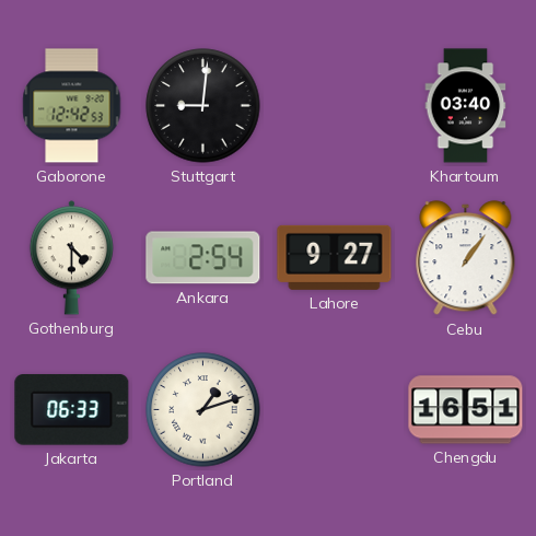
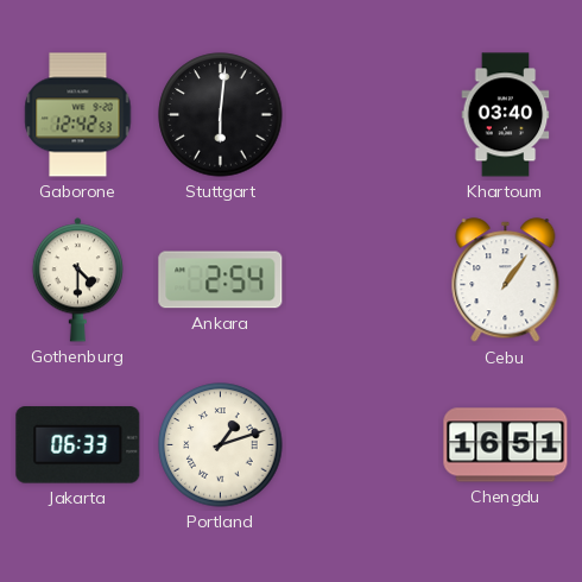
Stuttgart: 9:01 -> 6:01 (221, 115)
Lahore: 9:27 -> none (335, 257)
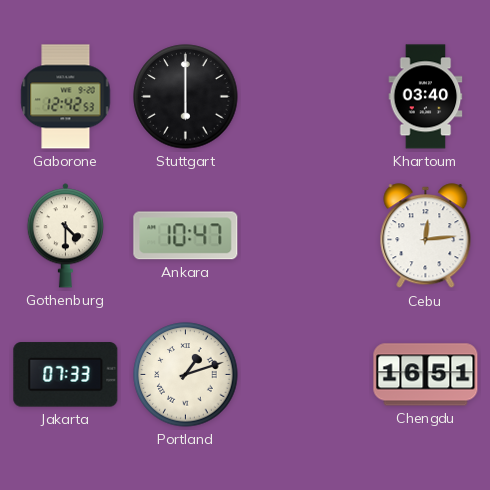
Stuttgart: 6:01 -> 6:00 (186, 97)
Ankara: 2:54 -> 10:47 (186, 236)
Cebu: 1:06 -> 12:14 (426, 236)
Jakarta: 06:33 -> 07:33 (66, 375)
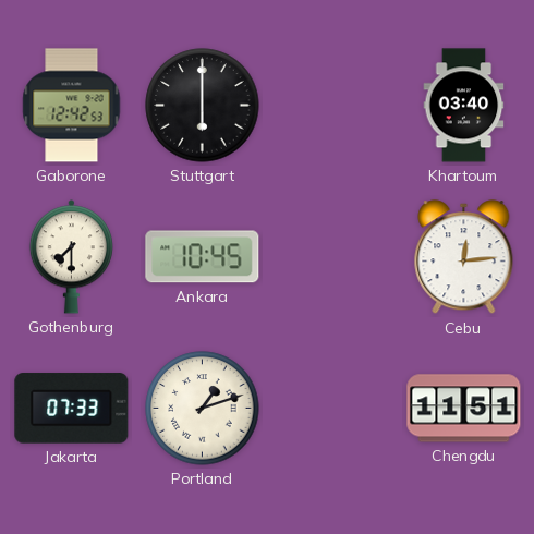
Gothenburg: 4:30 -> 7:30 (71, 257)
Ankara: 10:47 -> 10:45 (203, 257)
Chengdu: 16:51 -> 11:51 (464, 409)
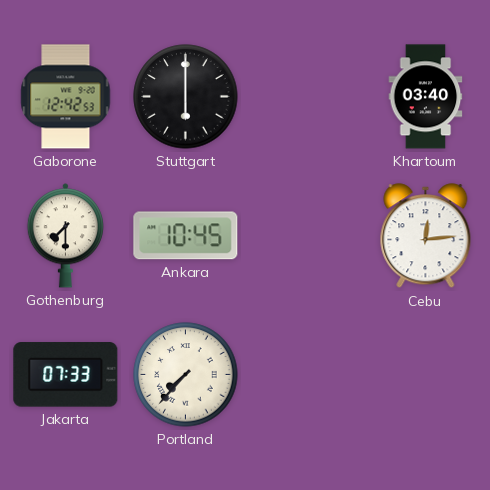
Portland: 1:12 -> 7:37 (186, 375)
Chengdu: 11:51 -> none (464, 409)
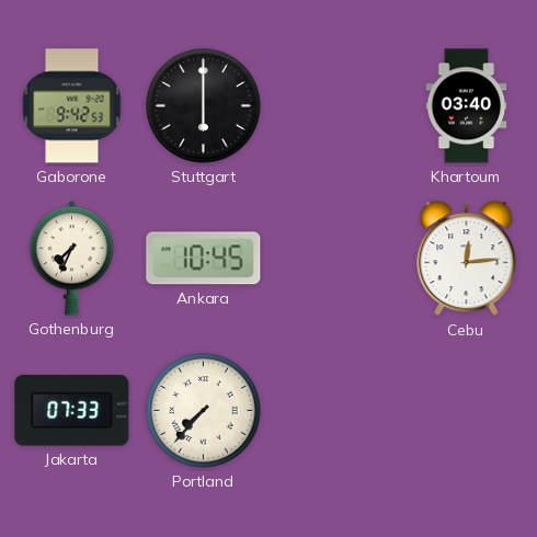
Gaborone: 12:42 -> 9:42 (72, 106)
Gothenburg: 7:30 -> 7:34 (71, 259)
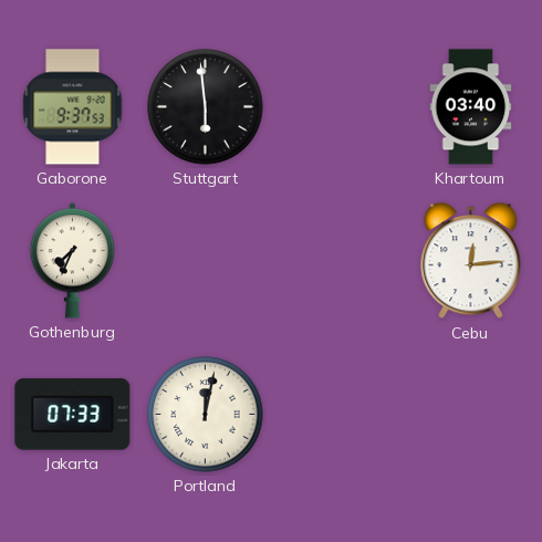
Gaborone: 9:42 -> 9:37 (73, 107)
Stuttgart: 6:00 -> 5:59 (206, 107)
Ankara: 10:45 -> none (204, 259)
Portland: 7:37 -> 12:02 (206, 415)
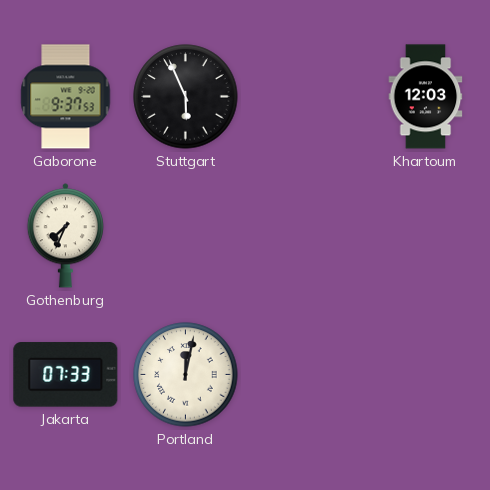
Stuttgart: 5:59 -> 5:56 (186, 97)
Khartoum: 03:40 -> 12:03 (426, 97)
Cebu: 12:14 -> none (471, 261)
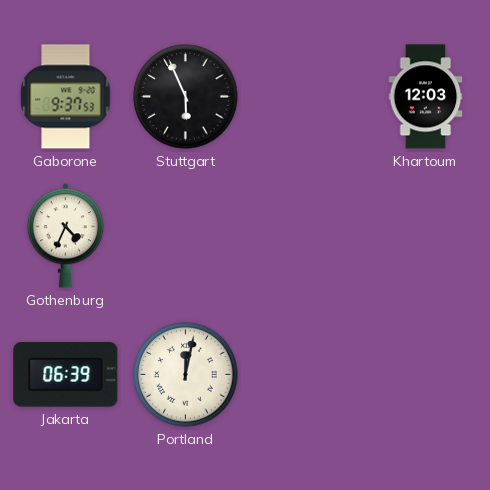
Gothenburg: 7:34 -> 4:34 (65, 236)
Jakarta: 07:33 -> 06:39 (66, 375)
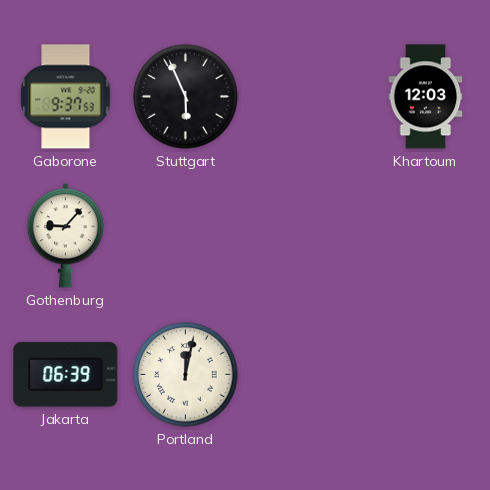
Gothenburg: 4:34 -> 9:07 (65, 236)
